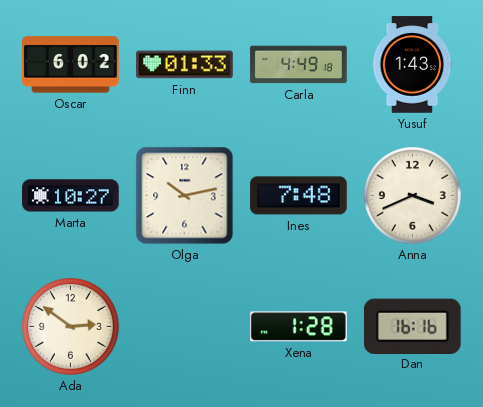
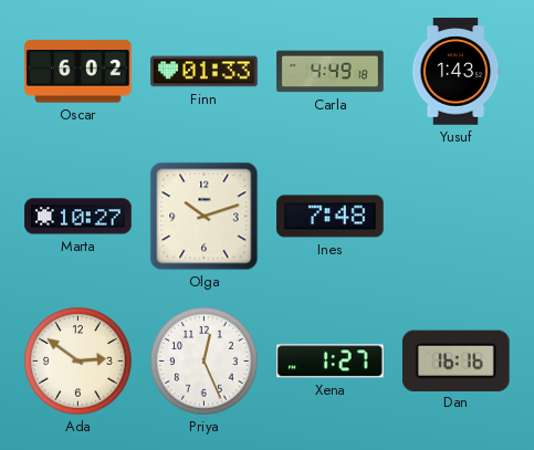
Olga: 10:13 -> 10:12 (205, 217)
Anna: 3:41 -> none (413, 196)
Priya: none -> 12:26 (205, 362)
Xena: 1:28 -> 1:27 (331, 362)
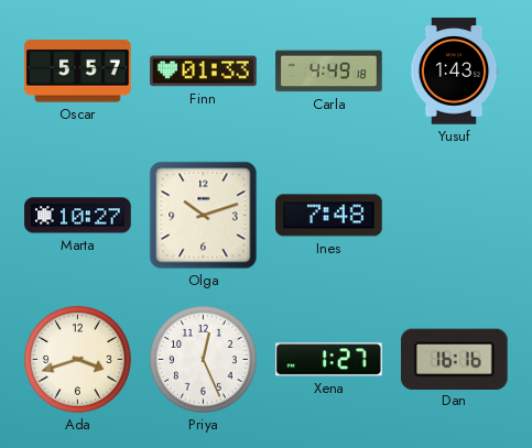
Oscar: 6:02 -> 5:57 (78, 72)
Ada: 2:51 -> 3:42 (78, 360)
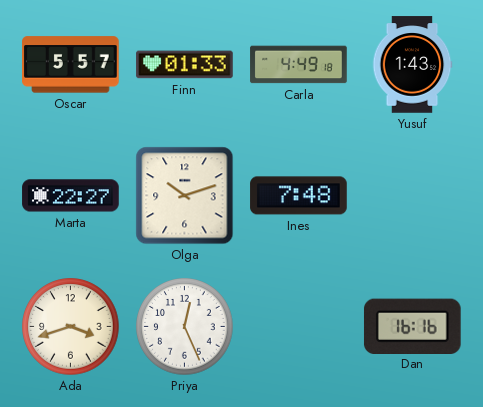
Marta: 10:27 -> 22:27 (71, 196)
Xena: 1:27 -> none (329, 360)
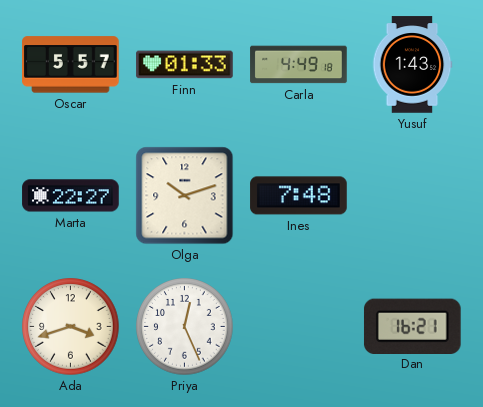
Dan: 16:16 -> 16:21 (412, 326)
